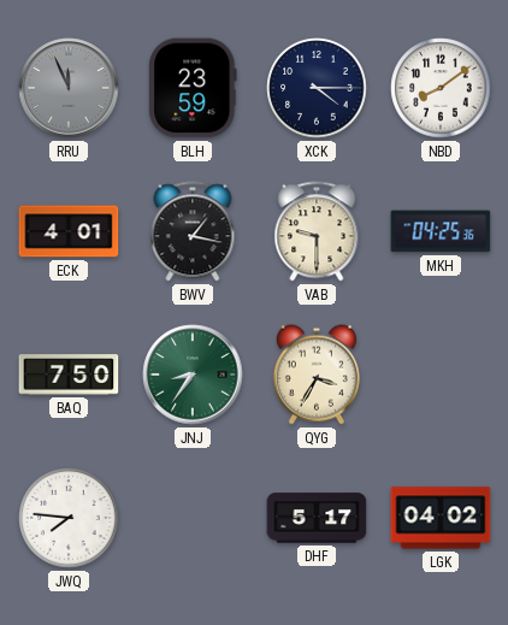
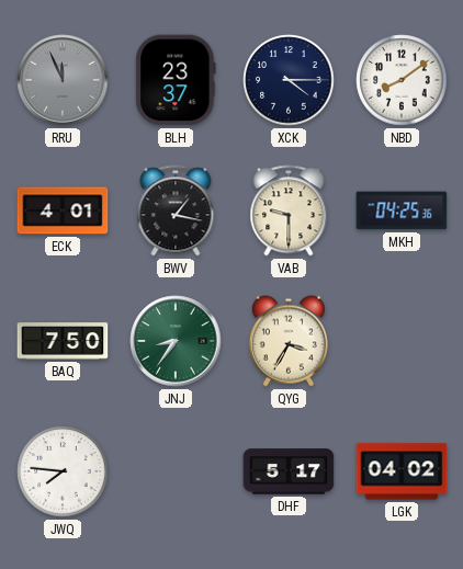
BLH: 23:59 -> 23:37 (176, 80)
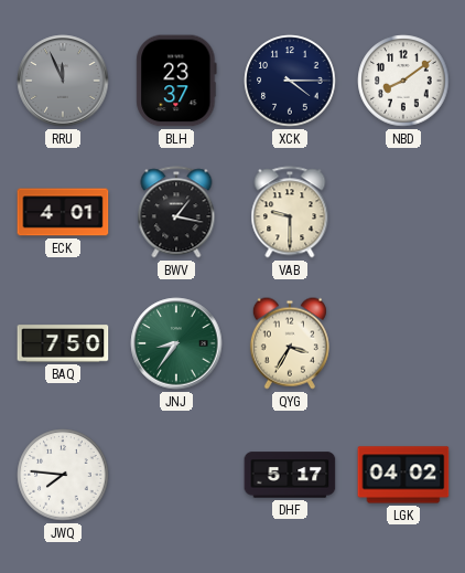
MKH: 04:25 -> none (402, 210)
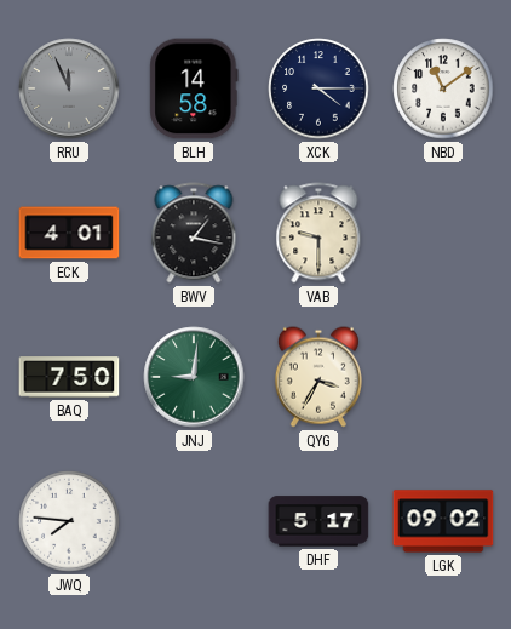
BLH: 23:37 -> 14:58 (194, 88)
NBD: 8:09 -> 11:09 (443, 88)
JNJ: 8:36 -> 9:01 (194, 377)
LGK: 04:02 -> 09:02 (443, 521)
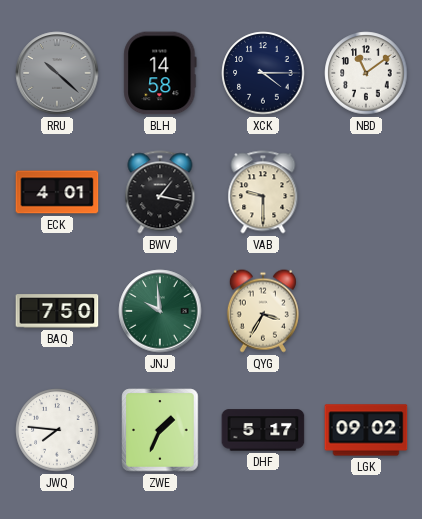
RRU: 11:56 -> 10:22 (57, 73)
JNJ: 9:01 -> 9:59 (160, 311)
ZWE: none -> 1:34 (160, 430)
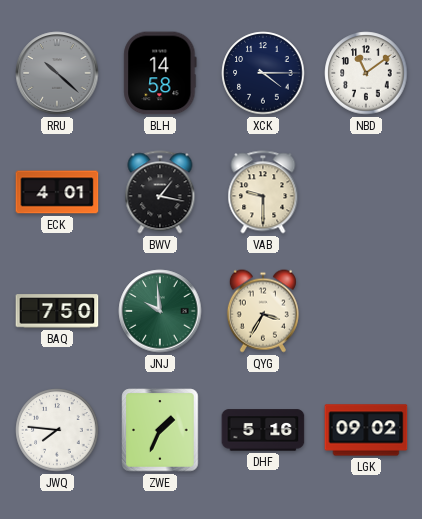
DHF: 5:17 -> 5:16 (263, 430)
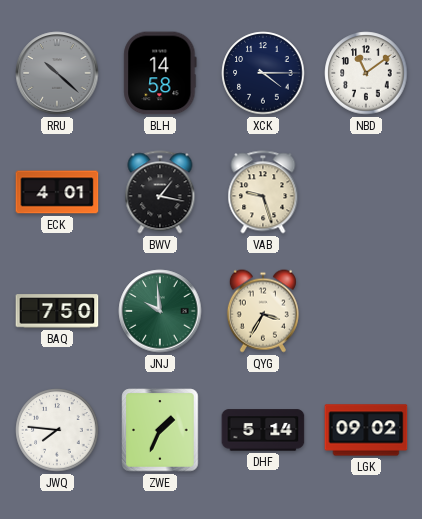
VAB: 9:30 -> 9:27 (263, 192)
DHF: 5:16 -> 5:14 (263, 430)
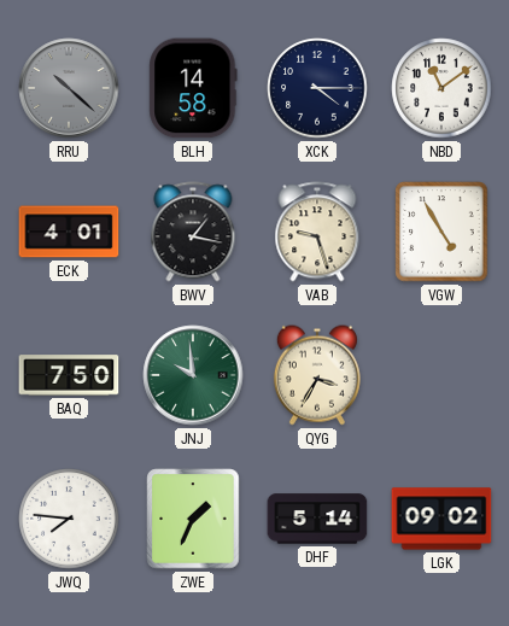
VGW: none -> 4:55 (441, 232)
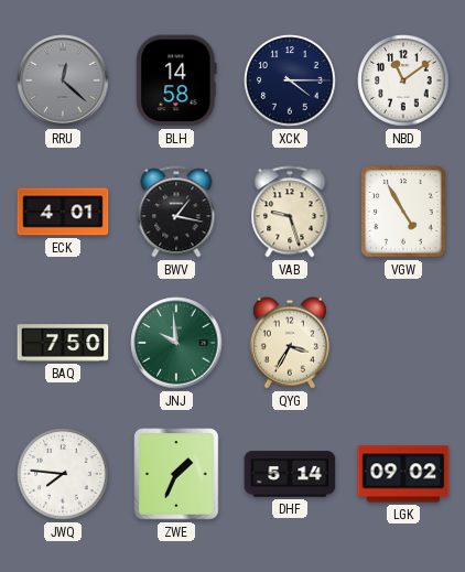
RRU: 10:22 -> 12:22 (63, 80)
